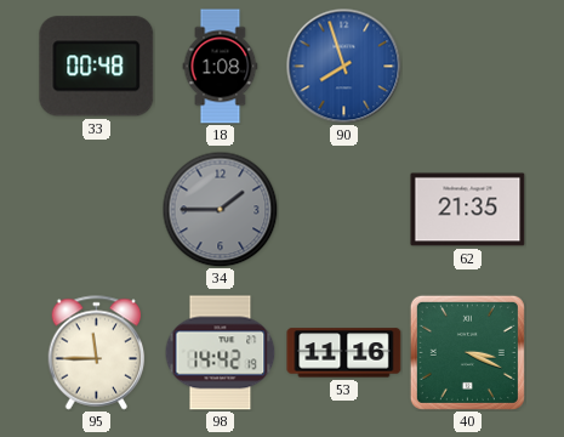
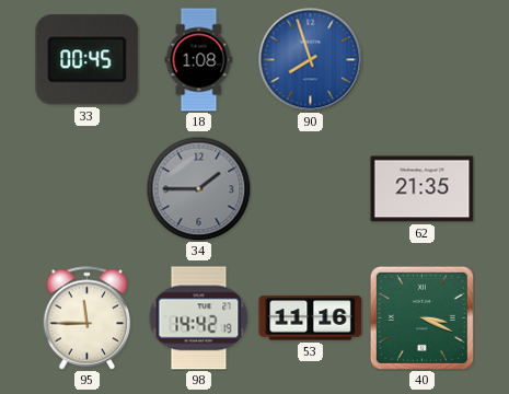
33: 00:48 -> 00:45 (88, 60)
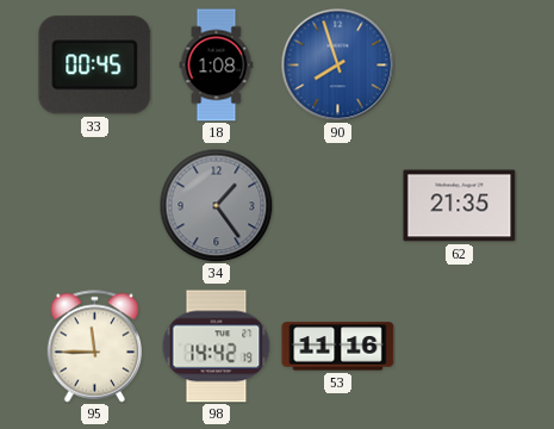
34: 1:45 -> 1:24 (216, 205)
40: 3:19 -> none (421, 317)
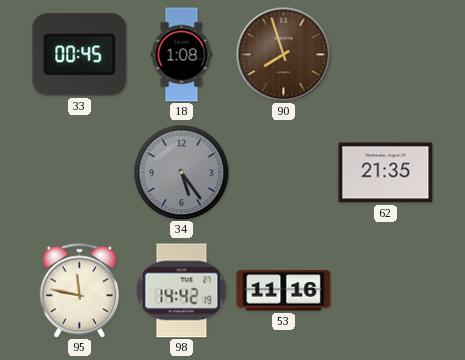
90 dial: blue -> brown (283, 54)
34: 1:24 -> 5:24 (181, 172)
95: 11:45 -> 11:47 (80, 291)
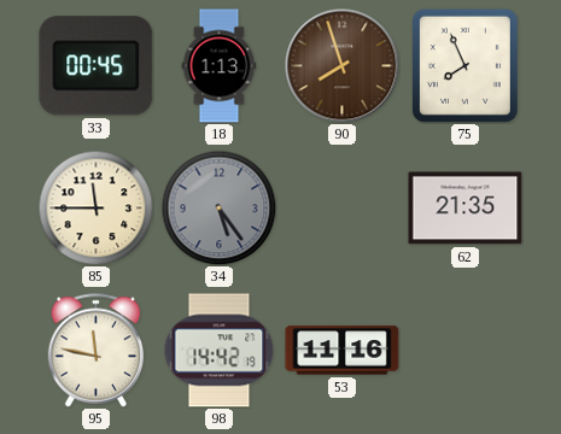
18: 1:08 -> 1:13 (220, 66)
75: none -> 7:56 (464, 65)
85: none -> 11:45 (95, 207)
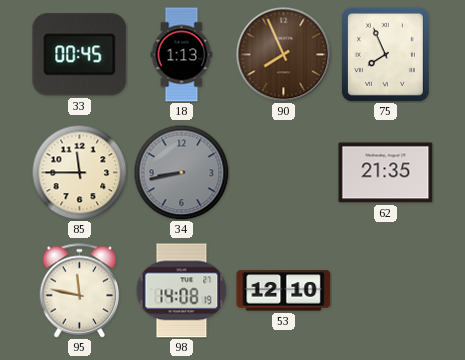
90: 7:57 -> 7:56 (283, 54)
34: 5:24 -> 8:43 (181, 172)
98: 14:42 -> 14:08 (182, 291)
53: 11:16 -> 12:10 (284, 291)
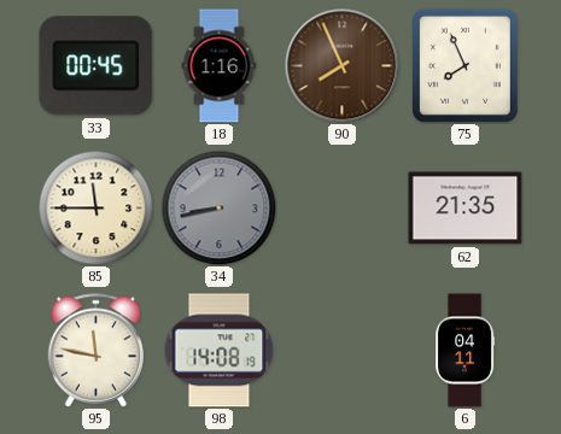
18: 1:13 -> 1:16 (220, 66)
53: 12:10 -> none (284, 291)
6: none -> 04:11 (466, 351)
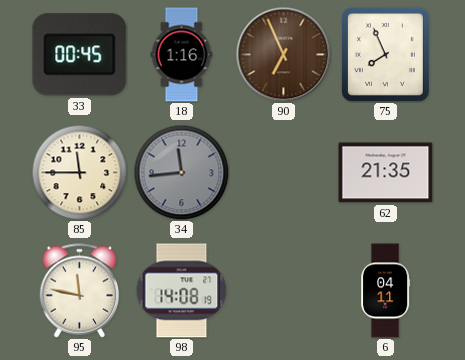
90: 7:56 -> 6:56 (283, 54)
34: 8:43 -> 11:44 (181, 172)
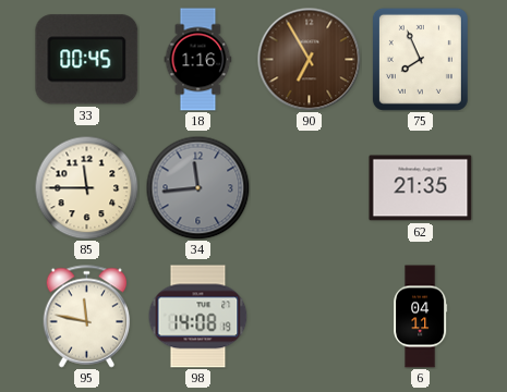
90: 6:56 -> 6:55 (309, 59)
